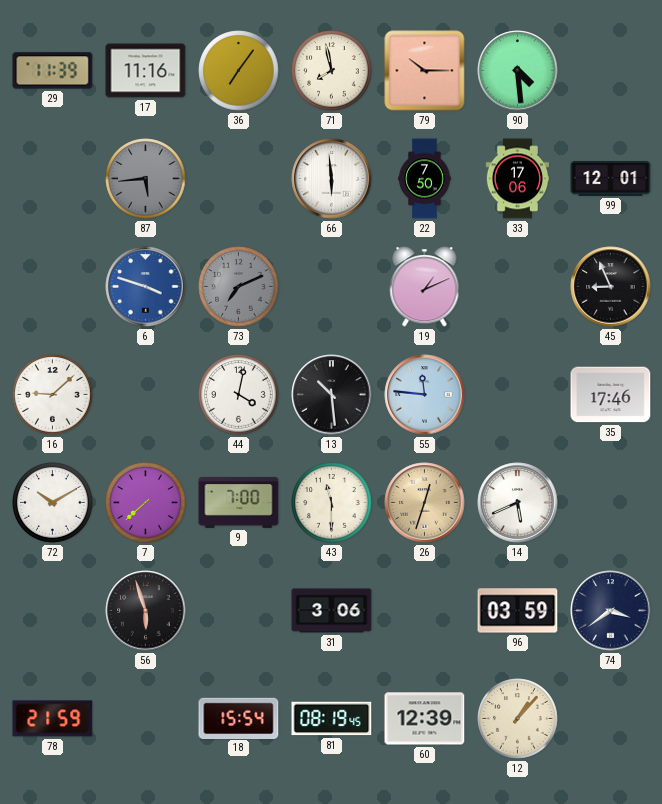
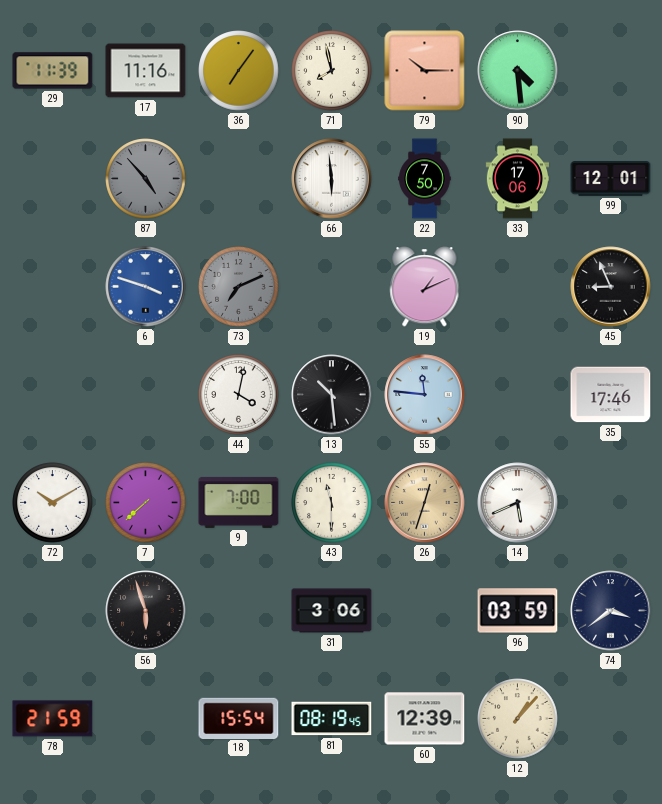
87: 5:44 -> 4:53 (146, 179)
16: 9:08 -> none (53, 395)
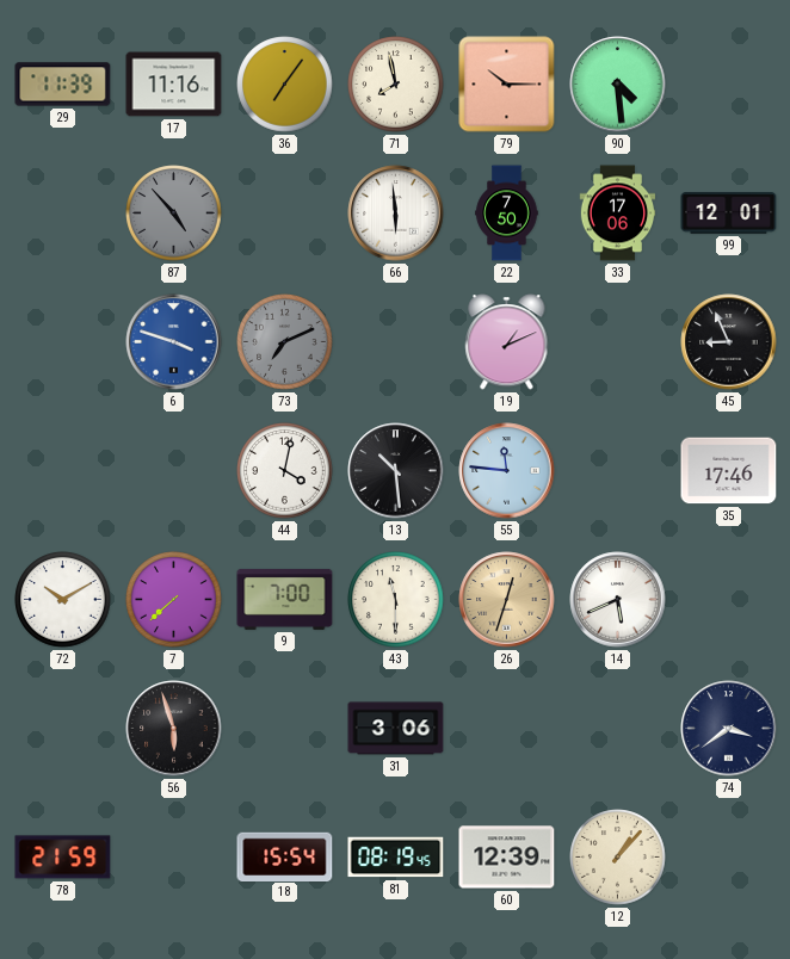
96: 03:59 -> none (518, 611)
